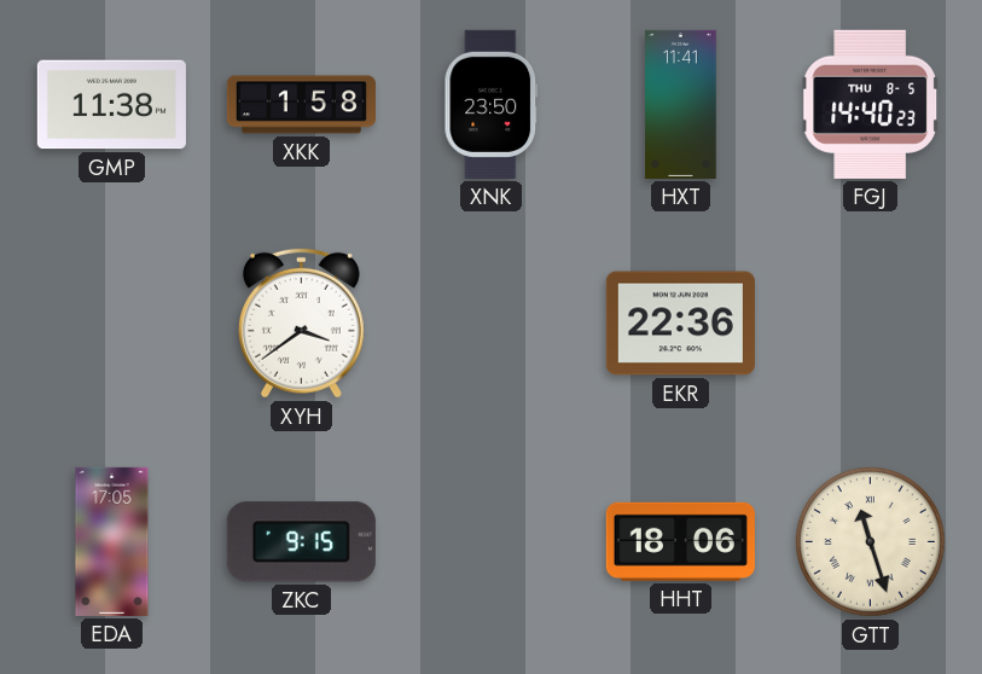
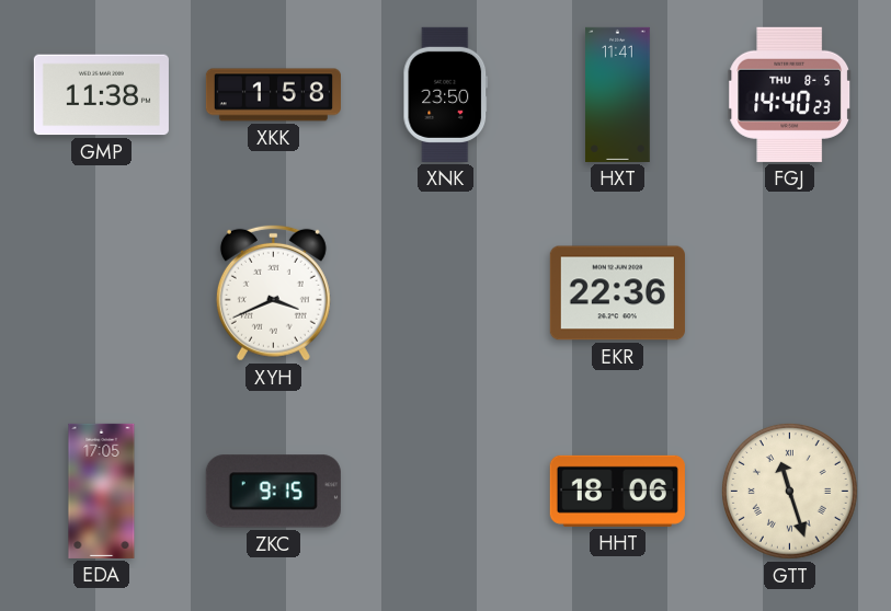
XYH: 3:39 -> 3:41 (273, 292)
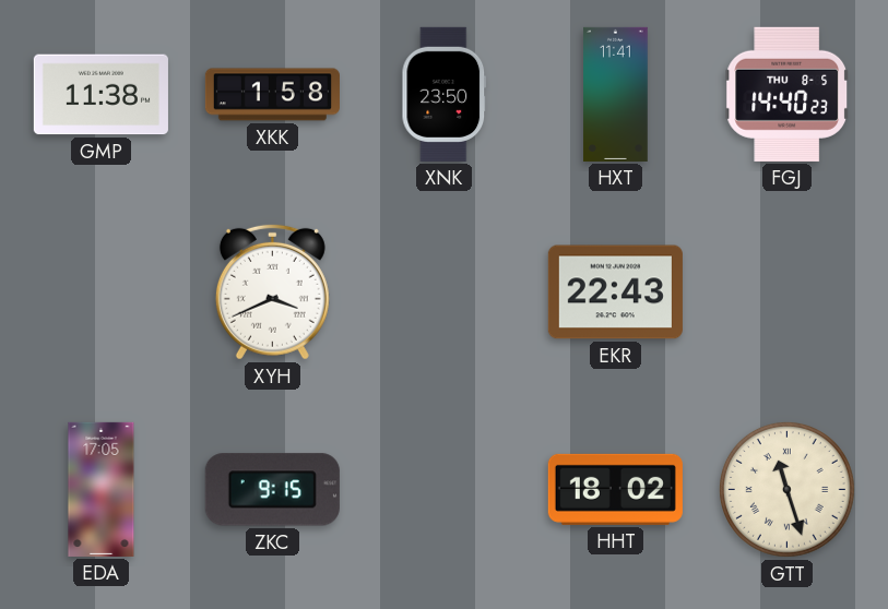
EKR: 22:36 -> 22:43 (615, 292)
HHT: 18:06 -> 18:02 (615, 489)
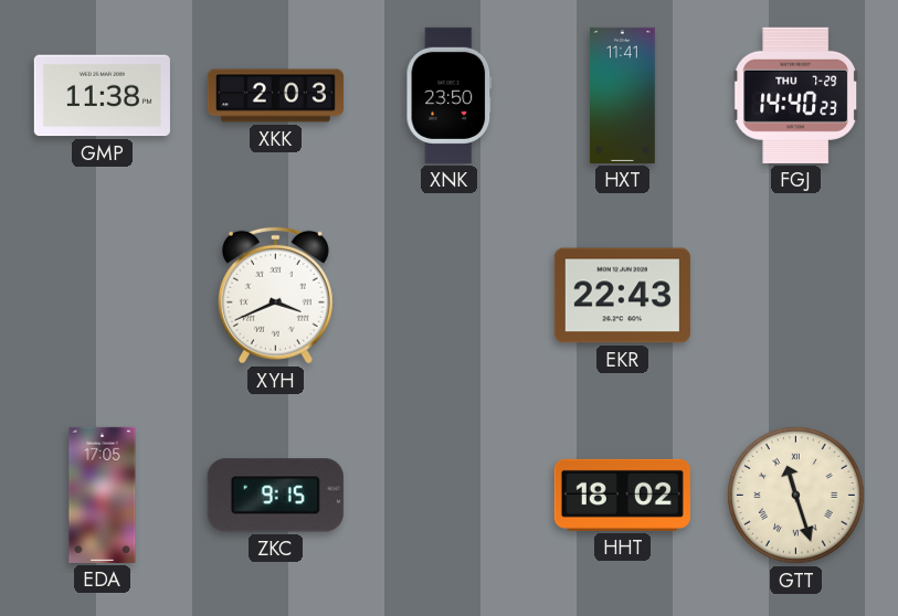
XKK: 1:58 -> 2:03 (275, 96)
FGJ date: THU 8-5 -> THU 7-29 (795, 95)
